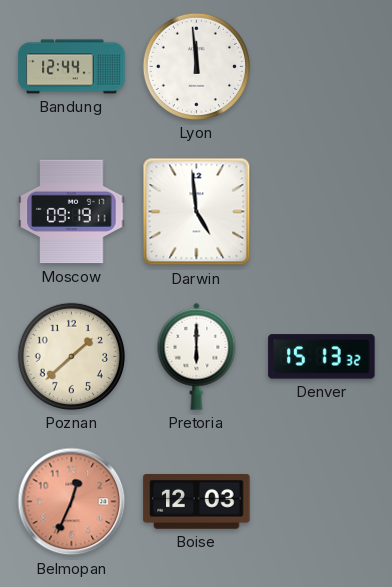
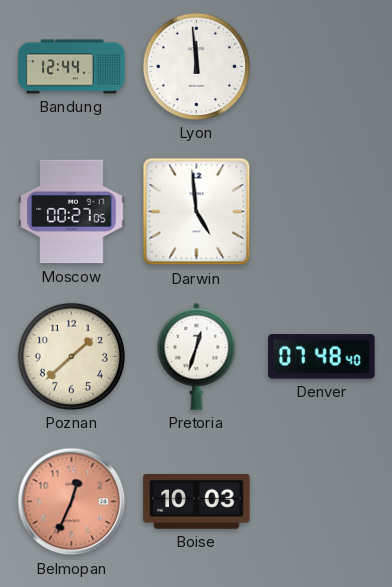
Moscow: 09:19 -> 00:27 (72, 212)
Pretoria: 6:00 -> 12:33 (197, 356)
Denver: 15:13 -> 07:48 (322, 357)
Boise: 12:03 -> 10:03 (197, 502)
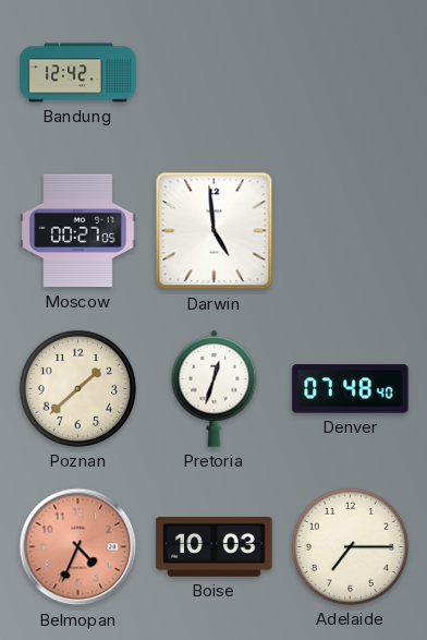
Bandung: 12:44 -> 12:42 (78, 73)
Lyon: 11:59 -> none (196, 66)
Belmopan: 12:34 -> 4:34 (78, 547)
Adelaide: none -> 7:15 (350, 546)
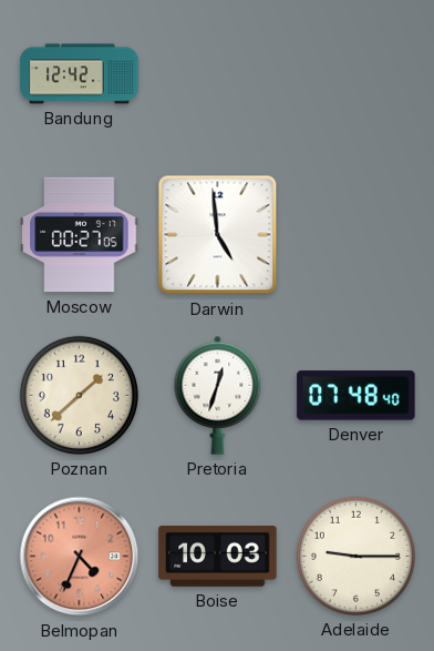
Adelaide: 7:15 -> 9:15 (355, 556)
